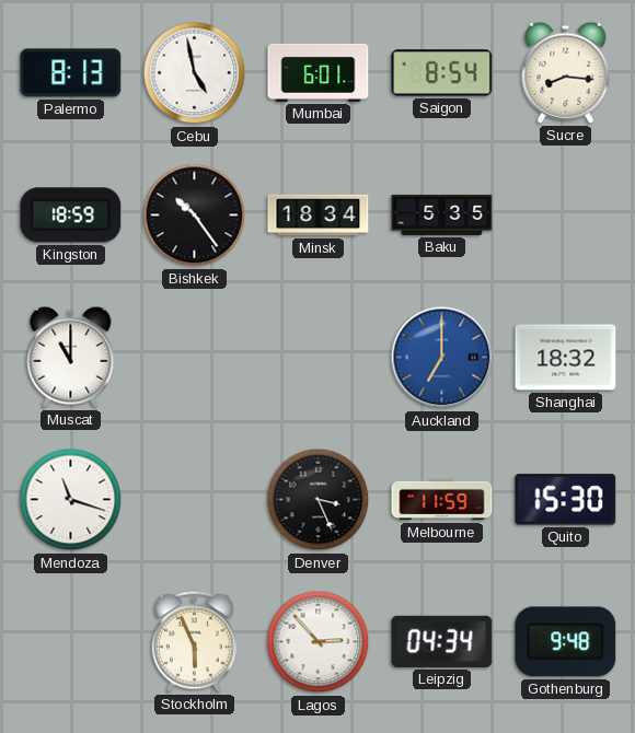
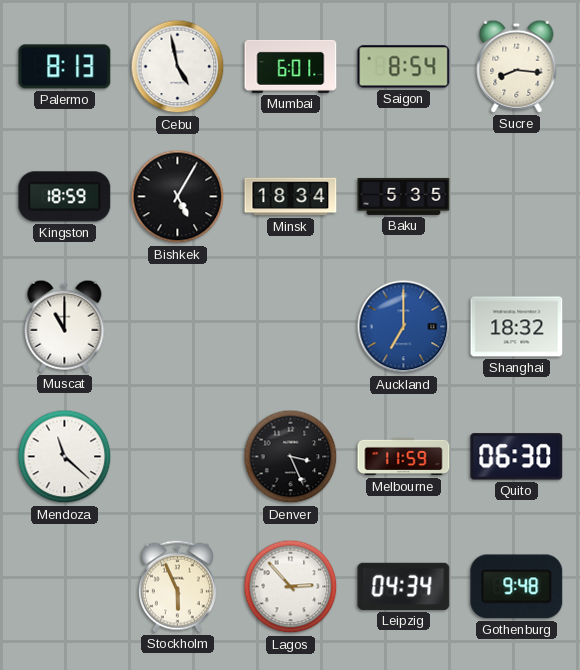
Bishkek: 10:24 -> 5:05 (178, 197)
Mendoza: 11:18 -> 11:22 (65, 457)
Quito: 15:30 -> 06:30 (517, 457)
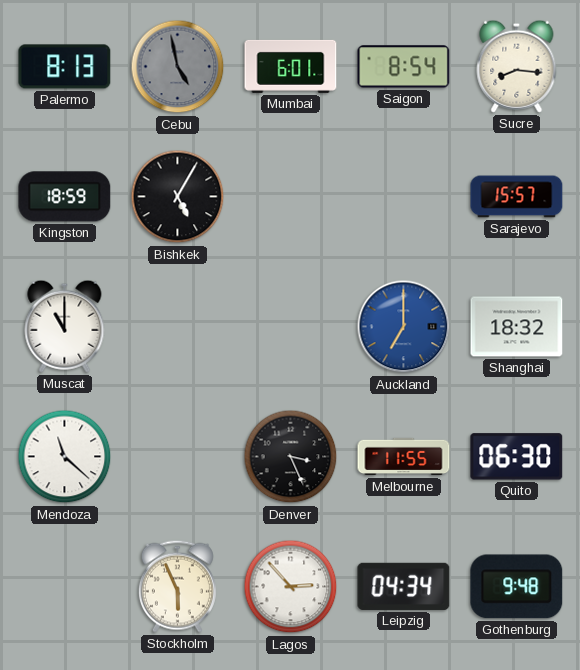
Cebu dial: white -> grey (178, 67)
Minsk: 18:34 -> none (291, 197)
Baku: 5:35 -> none (404, 196)
Sarajevo: none -> 15:57 (517, 197)
Melbourne: 11:59 -> 11:55 (404, 457)
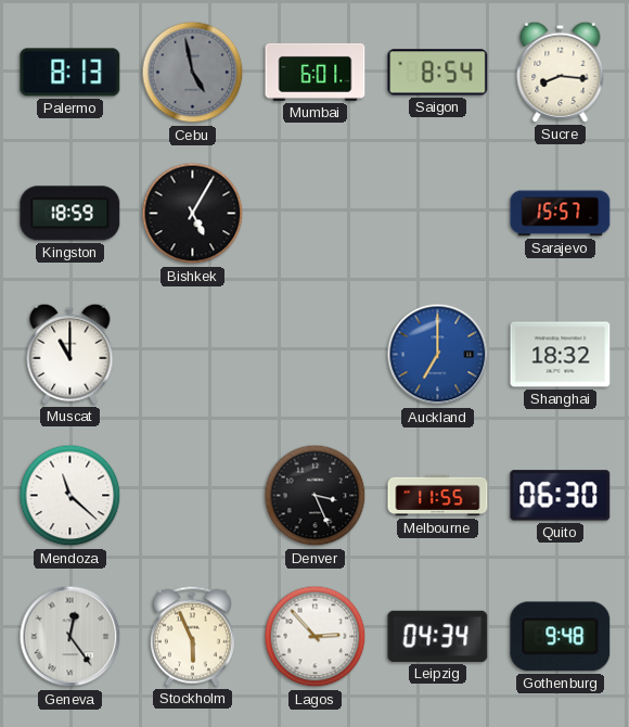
Geneva: none -> 12:24 (70, 637)
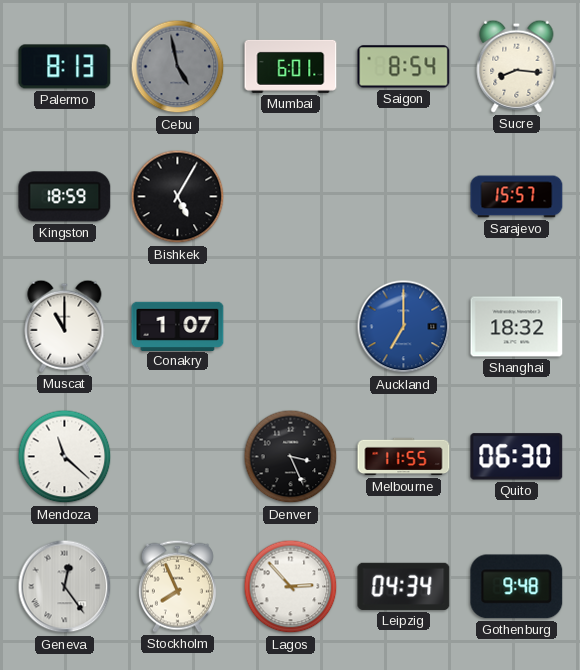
Conakry: none -> 1:07 (178, 326)
Stockholm: 5:56 -> 7:56 (177, 586)
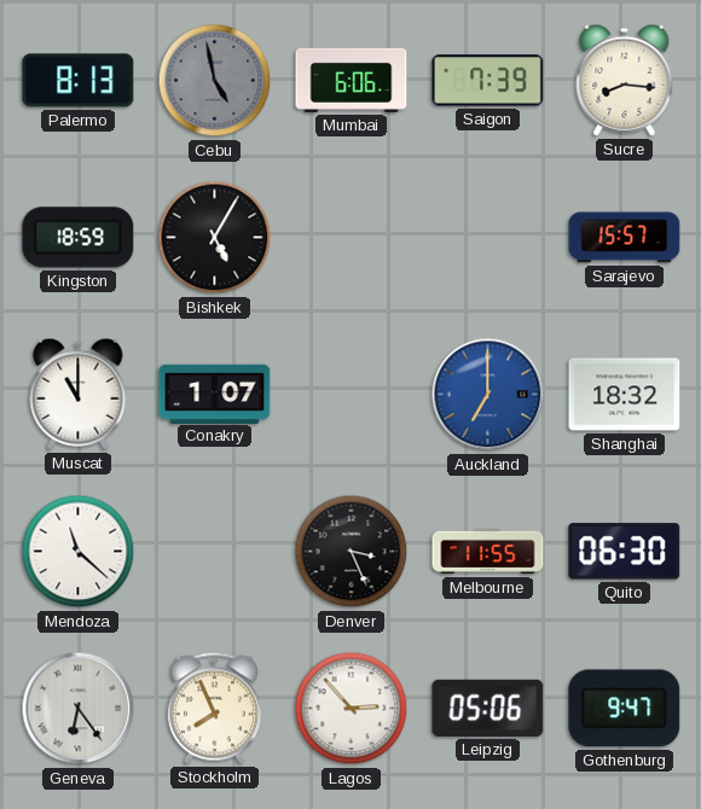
Mumbai: 6:01 -> 6:06 (352, 80)
Saigon: 8:54 -> 7:39 (488, 81)
Geneva: 12:24 -> 6:24 (79, 709)
Leipzig: 04:34 -> 05:06 (488, 708)
Gothenburg: 9:48 -> 9:47 (625, 709)
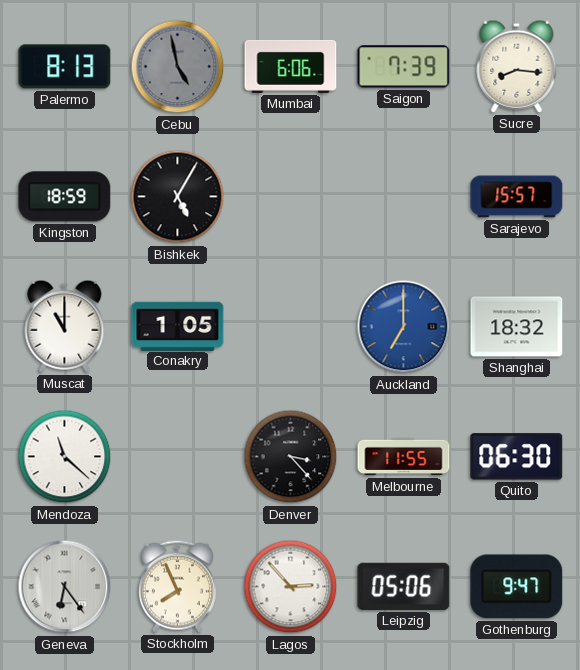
Conakry: 1:07 -> 1:05 (178, 326)
Denver: 3:26 -> 3:23 (291, 457)
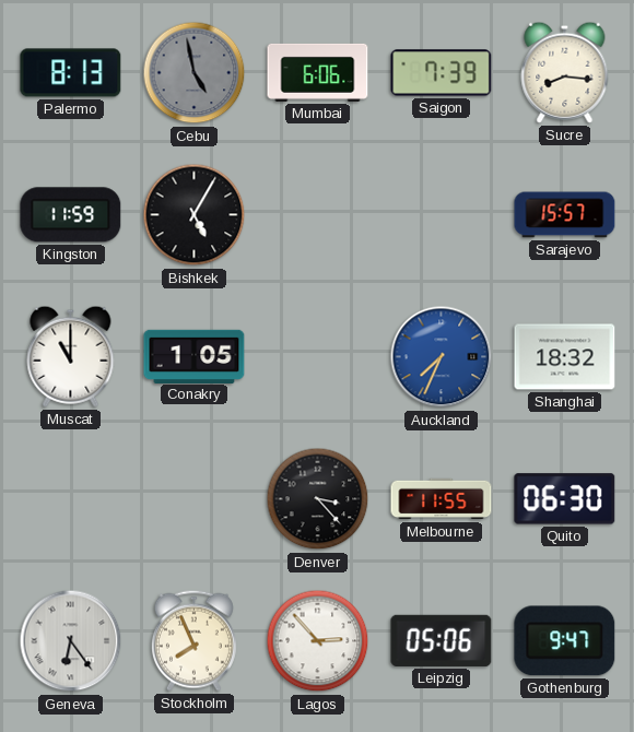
Kingston: 18:59 -> 11:59 (71, 215)
Auckland: 7:00 -> 7:34 (442, 357)
Mendoza: 11:22 -> none (65, 457)
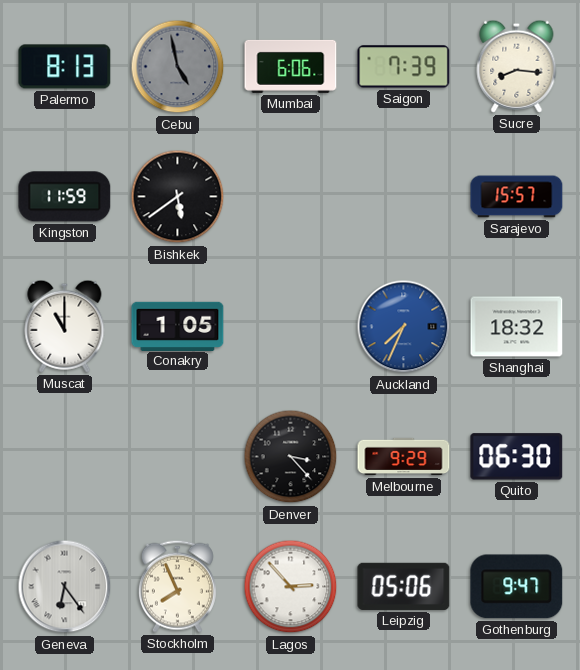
Bishkek: 5:05 -> 5:39 (178, 197)
Melbourne: 11:55 -> 9:29 (404, 457)
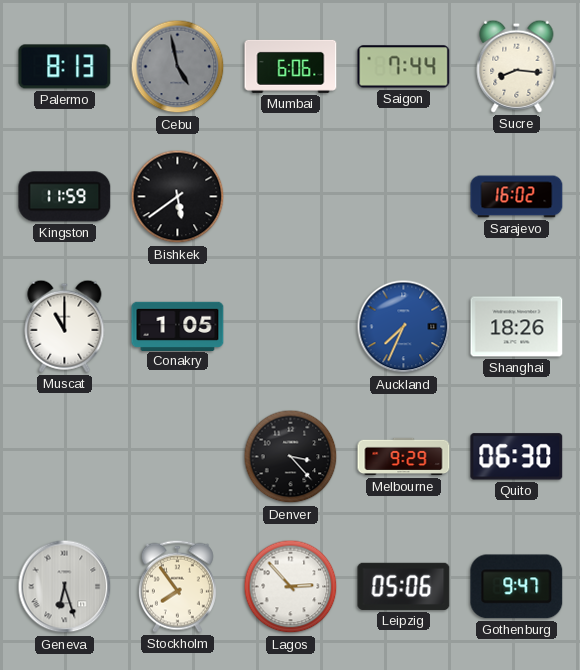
Saigon: 7:39 -> 7:44 (404, 67)
Sarajevo: 15:57 -> 16:02 (517, 197)
Shanghai: 18:32 -> 18:26 (517, 327)
Geneva: 6:24 -> 6:27 (65, 587)
Stockholm: 7:56 -> 7:54 (177, 586)
